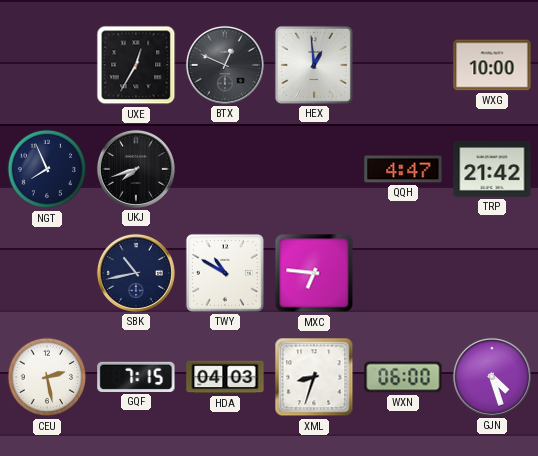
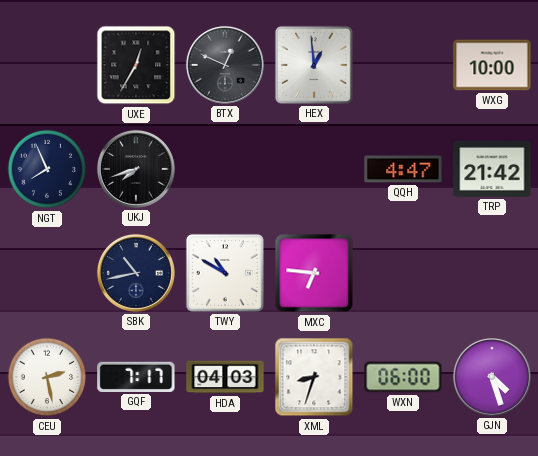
GQF: 7:15 -> 7:17 (136, 377)
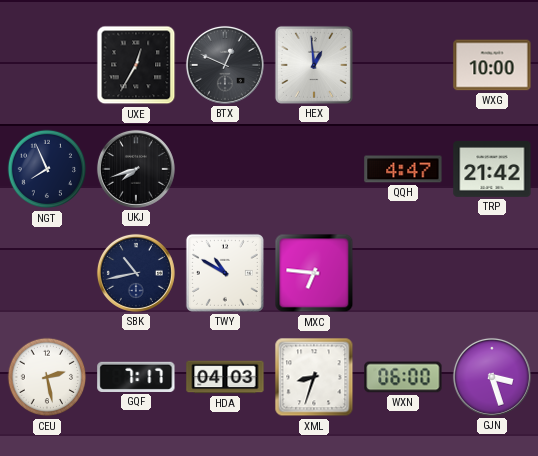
GJN: 4:27 -> 3:27 (492, 377)
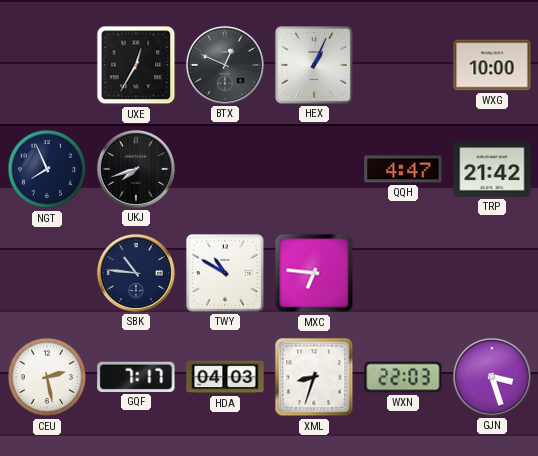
HEX: 12:59 -> 1:04 (314, 65)
SBK: 10:43 -> 10:46 (136, 273)
WXN: 06:00 -> 22:03 (403, 377)
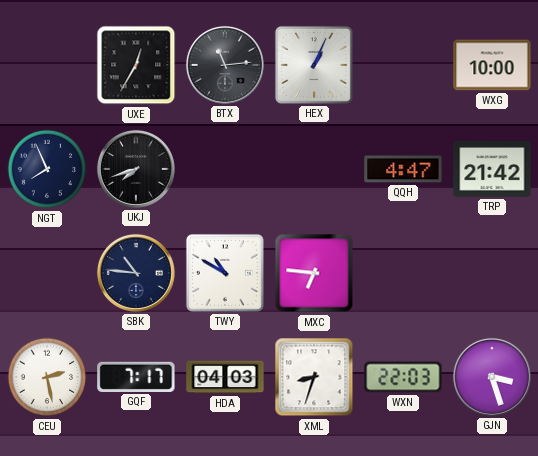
BTX: 12:49 -> 11:14 (225, 65)
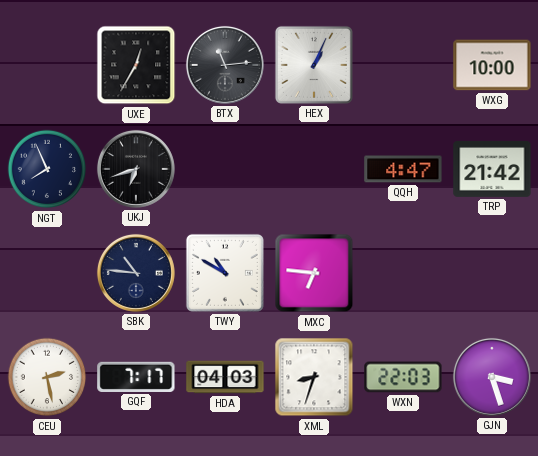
UKJ: 7:42 -> 6:42 (136, 169)
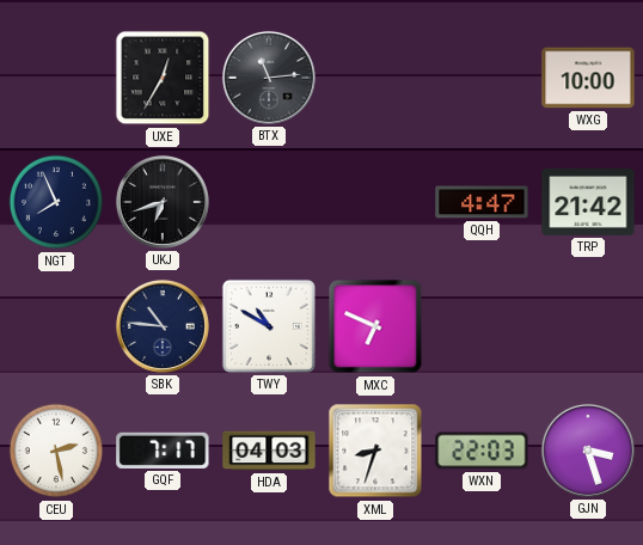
HEX: 1:04 -> none (314, 65)
MXC: 6:46 -> 6:49 (375, 326)
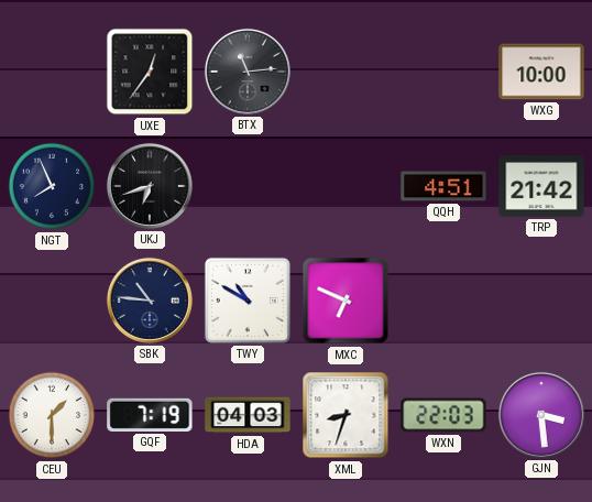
UXE: 12:35 -> 12:36 (150, 72)
QQH: 4:47 -> 4:51 (443, 186)
CEU: 2:28 -> 1:30 (52, 415)
GQF: 7:17 -> 7:19 (150, 415)
GJN: 3:27 -> 3:29 (541, 415)
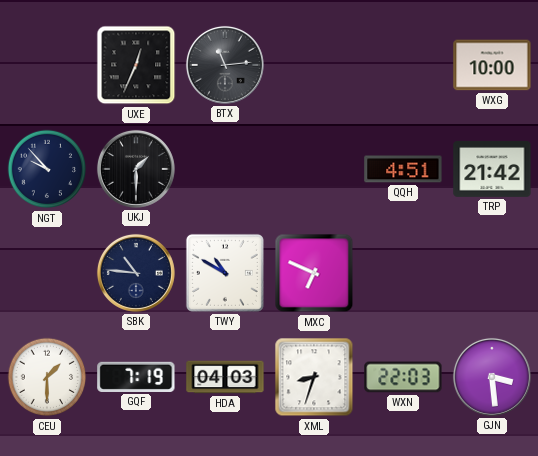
UXE: 12:36 -> 12:34 (136, 65)
NGT: 7:56 -> 9:53 (47, 169)
UKJ: 6:42 -> 1:30 (136, 169)
